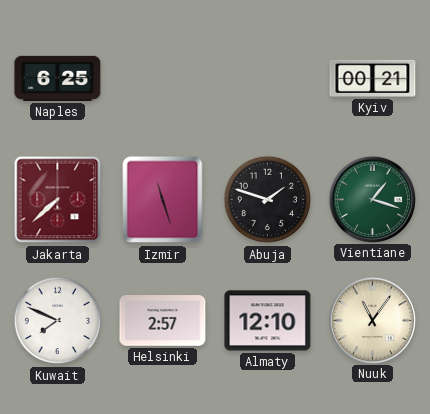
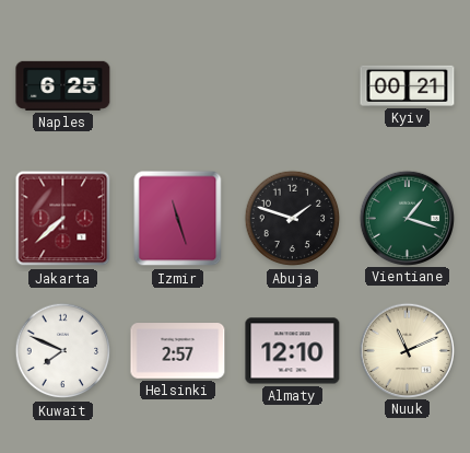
Nuuk: 11:06 -> 11:11 (407, 350)
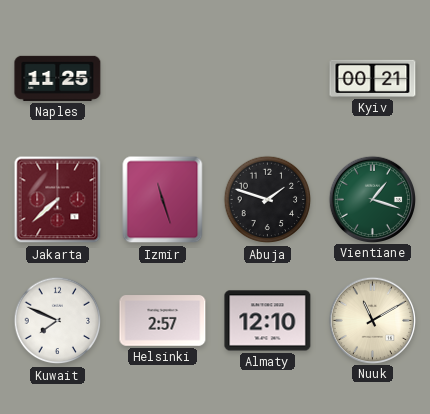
Naples: 6:25 -> 11:25 (58, 78)
Nuuk: 11:11 -> 11:10 (372, 320)
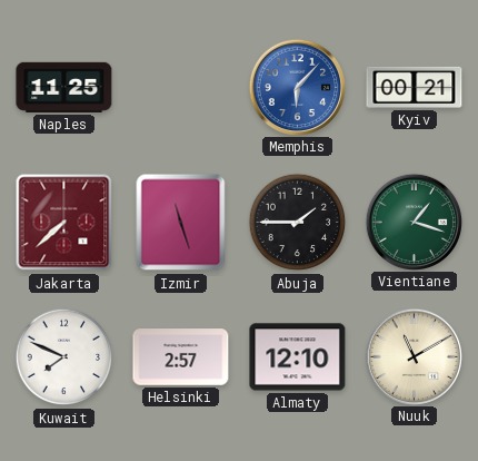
Memphis: none -> 6:07 (297, 87)
Abuja: 1:48 -> 1:45 (298, 223)
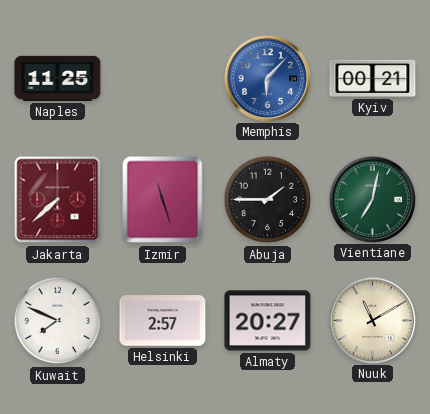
Vientiane: 1:18 -> 7:02 (372, 199)
Almaty: 12:10 -> 20:27 (268, 321)
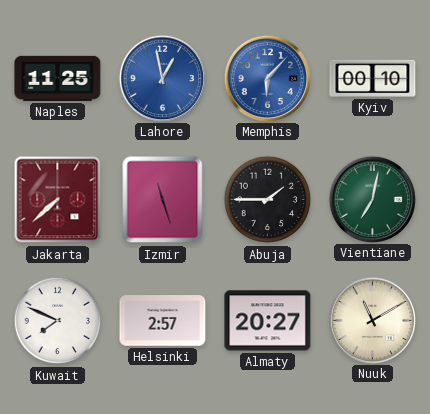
Lahore: none -> 12:58 (162, 78)
Kyiv: 00:21 -> 00:10 (373, 78)
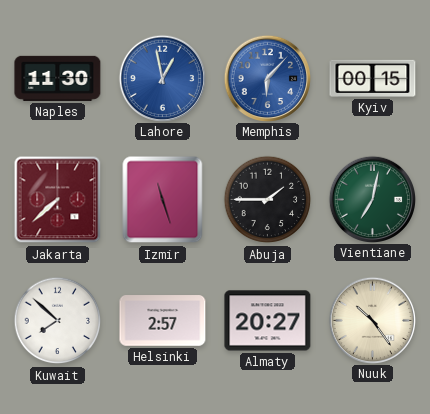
Naples: 11:25 -> 11:30 (58, 78)
Kyiv: 00:10 -> 00:15 (373, 78)
Kuwait: 7:49 -> 7:52 (58, 321)
Nuuk: 11:10 -> 10:24 (372, 320)
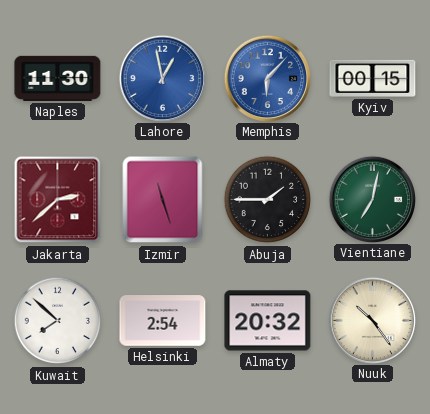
Jakarta: 7:38 -> 2:38 (58, 200)
Helsinki: 2:57 -> 2:54 (163, 321)
Almaty: 20:27 -> 20:32 (268, 321)
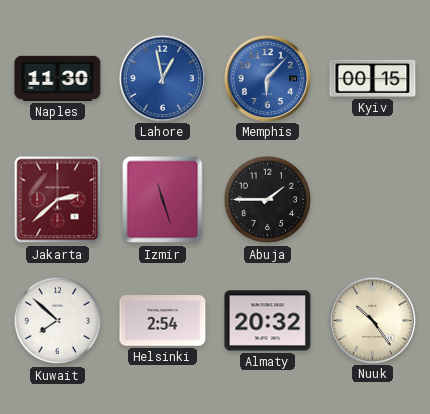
Vientiane: 7:02 -> none (372, 199)
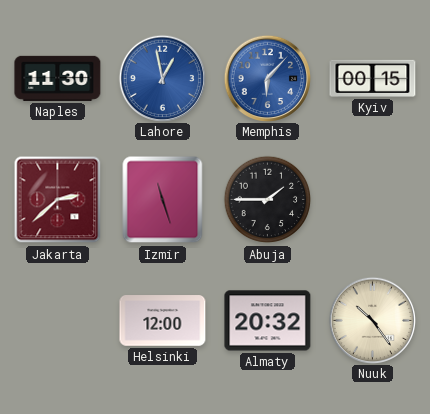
Kuwait: 7:52 -> none (58, 321)
Helsinki: 2:54 -> 12:00 (163, 321)
